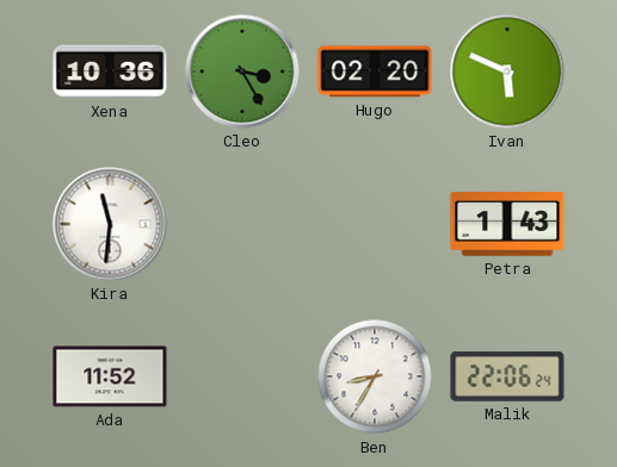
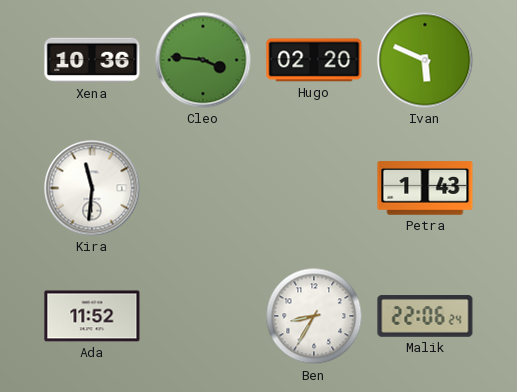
Cleo: 3:25 -> 3:46 (203, 60)
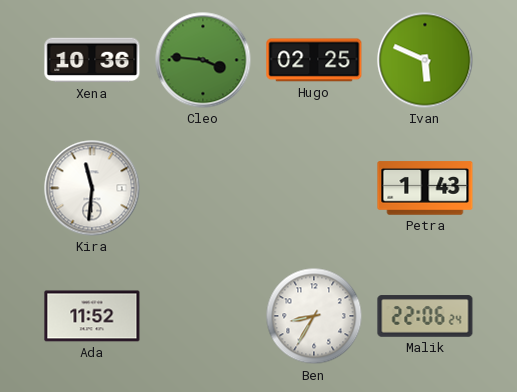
Hugo: 02:20 -> 02:25 (314, 60)
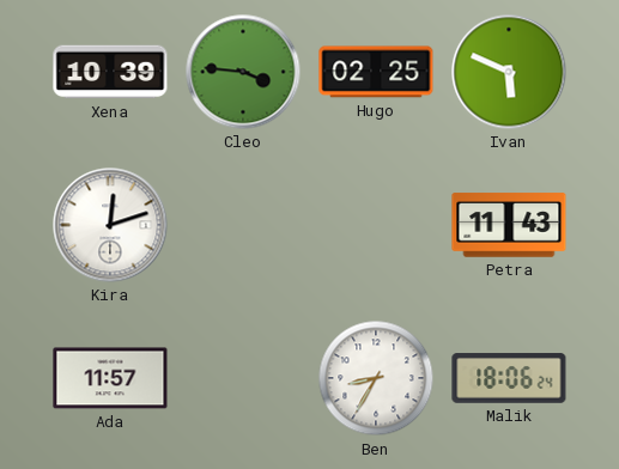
Xena: 10:36 -> 10:39 (110, 72)
Kira: 11:31 -> 12:12 (110, 225)
Petra: 1:43 -> 11:43 (509, 225)
Ada: 11:52 -> 11:57 (110, 378)
Malik: 22:06 -> 18:06 (509, 378)
